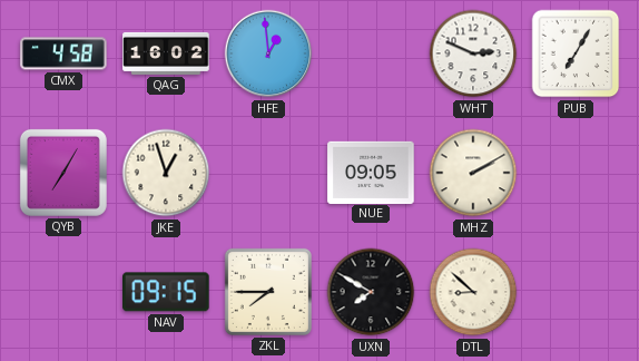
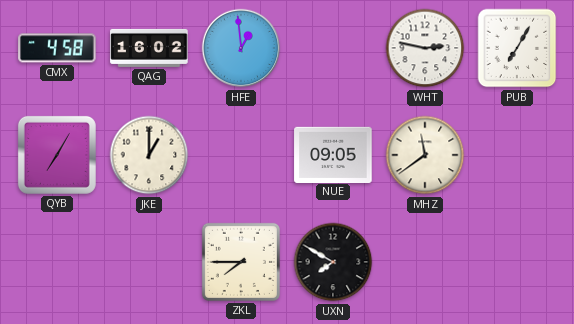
WHT: 2:49 -> 2:47 (425, 48)
JKE: 12:57 -> 1:00 (149, 155)
MHZ: 2:10 -> 11:39 (425, 155)
NAV: 09:15 -> none (167, 292)
DTL: 8:52 -> none (473, 292)
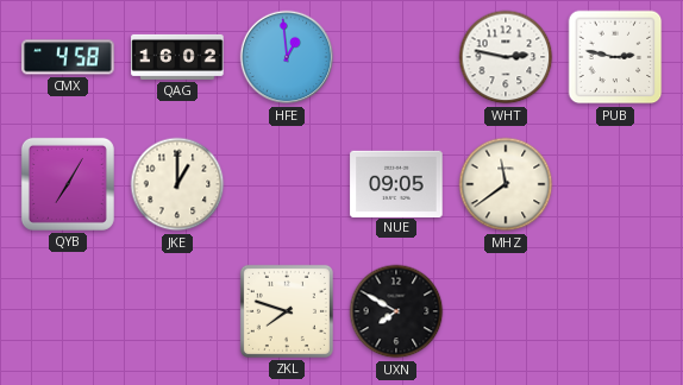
PUB: 7:05 -> 2:47 (615, 57)
ZKL: 7:45 -> 7:48 (287, 311)
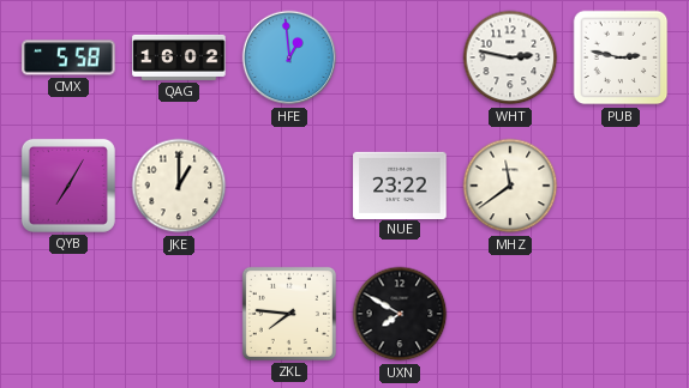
CMX: 4:58 -> 5:58 (68, 57)
NUE: 09:05 -> 23:22 (400, 184)
ZKL: 7:48 -> 7:46 (289, 314)
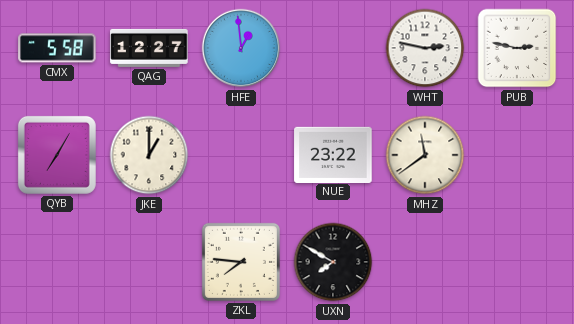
QAG: 16:02 -> 12:27 (149, 48)
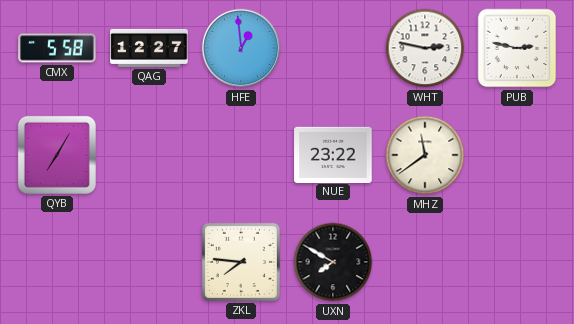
JKE: 1:00 -> none (149, 155)
